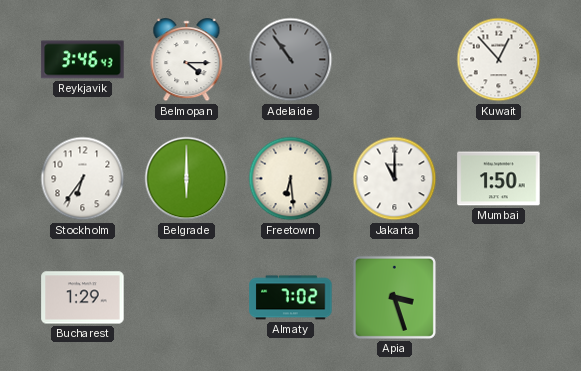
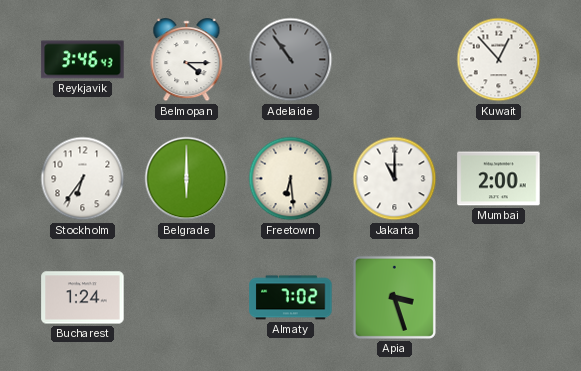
Mumbai: 1:50 -> 2:00 (499, 179)
Bucharest: 1:29 -> 1:24 (83, 298)
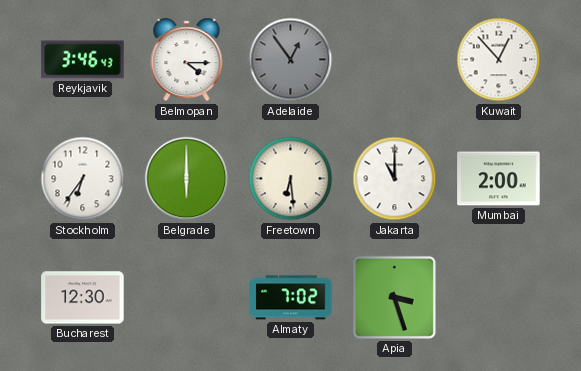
Adelaide: 10:54 -> 12:54 (291, 60)
Bucharest: 1:24 -> 12:30 (83, 298)
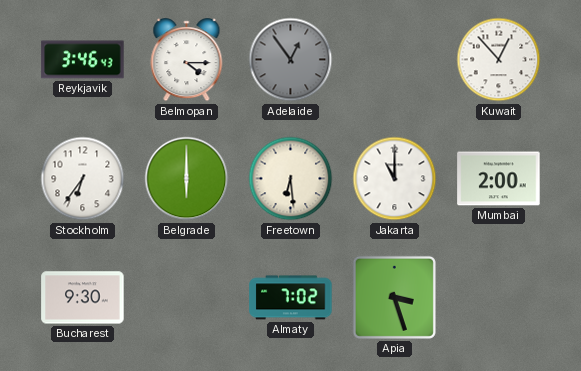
Bucharest: 12:30 -> 9:30 (83, 298)
